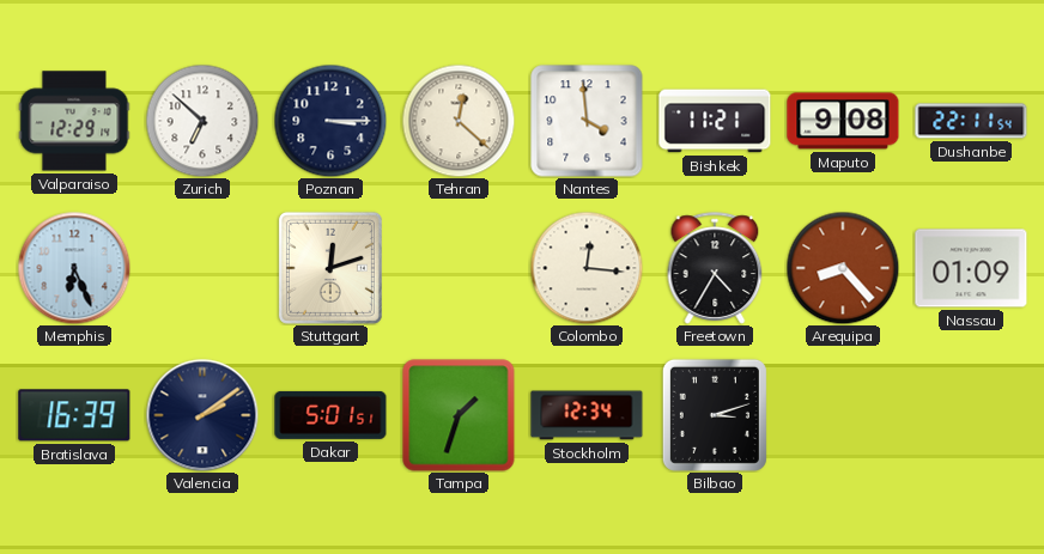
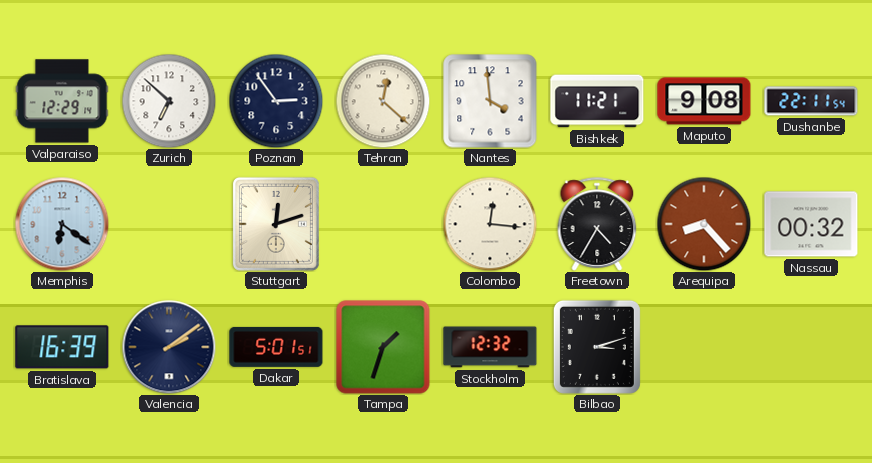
Poznan: 3:15 -> 2:54 (276, 101)
Memphis: 6:26 -> 6:21 (62, 224)
Nassau: 01:09 -> 00:32 (811, 224)
Stockholm: 12:34 -> 12:32 (490, 347)
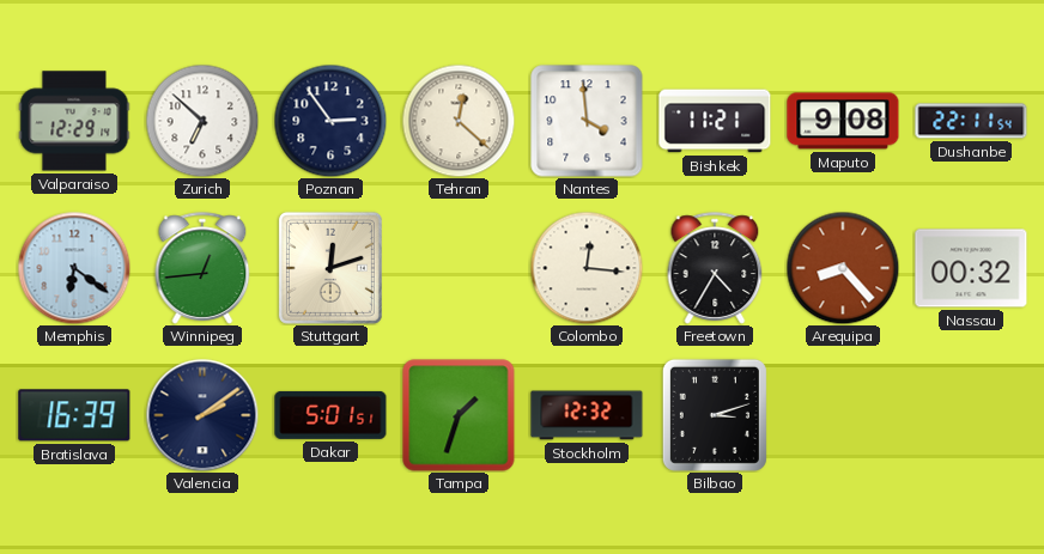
Winnipeg: none -> 12:44 (202, 268)
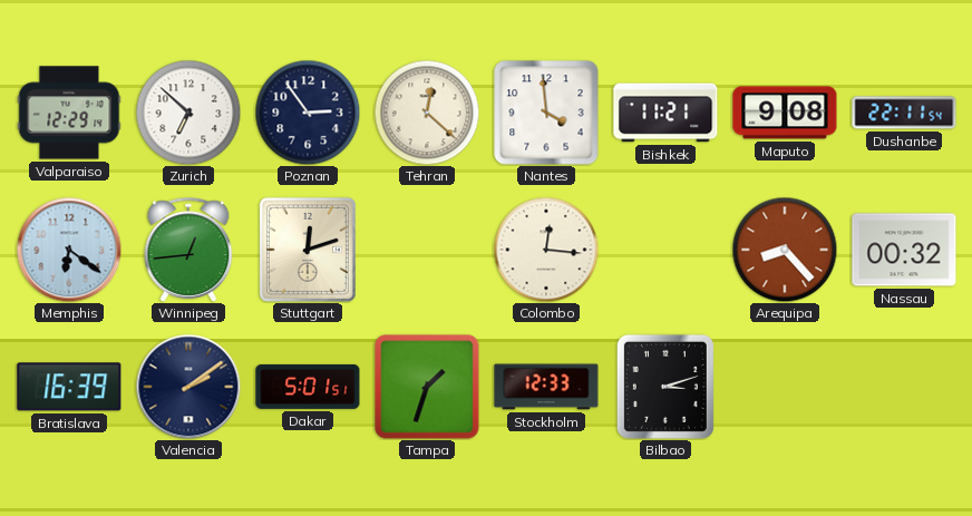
Freetown: 4:35 -> none (715, 268)
Stockholm: 12:32 -> 12:33 (546, 387)
